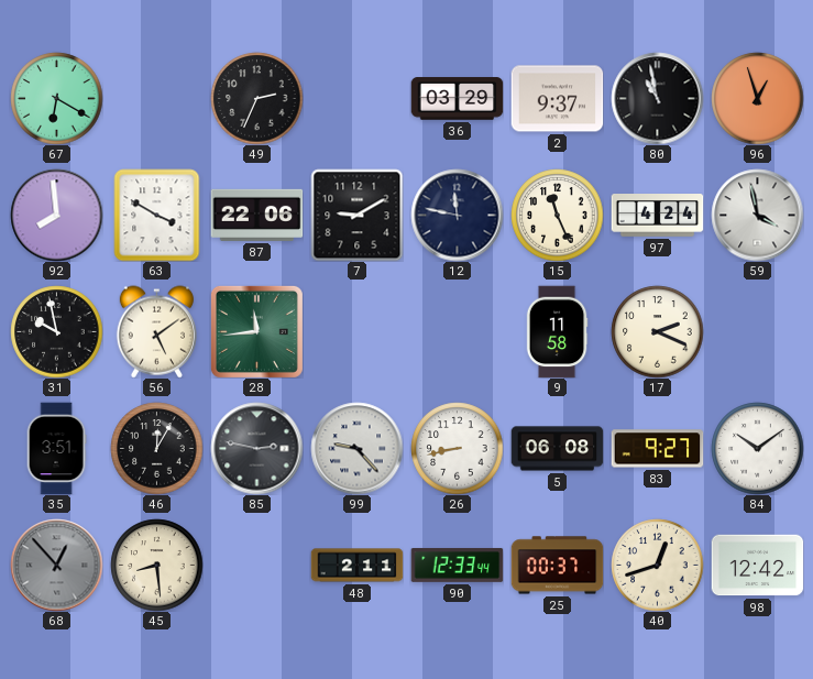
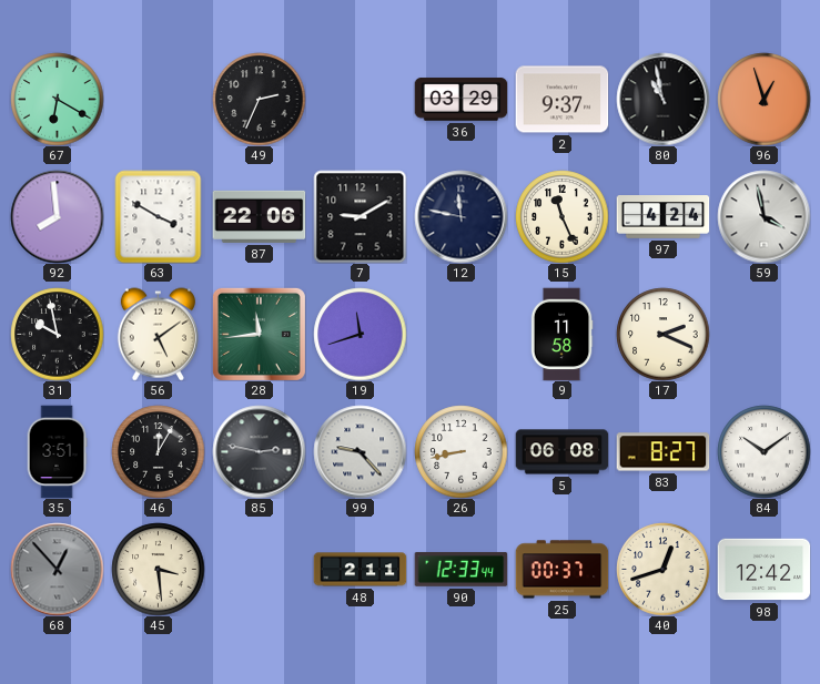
19: none -> 11:42 (360, 334)
83: 9:27 -> 8:27 (662, 452)
45: 8:29 -> 3:29 (158, 569)
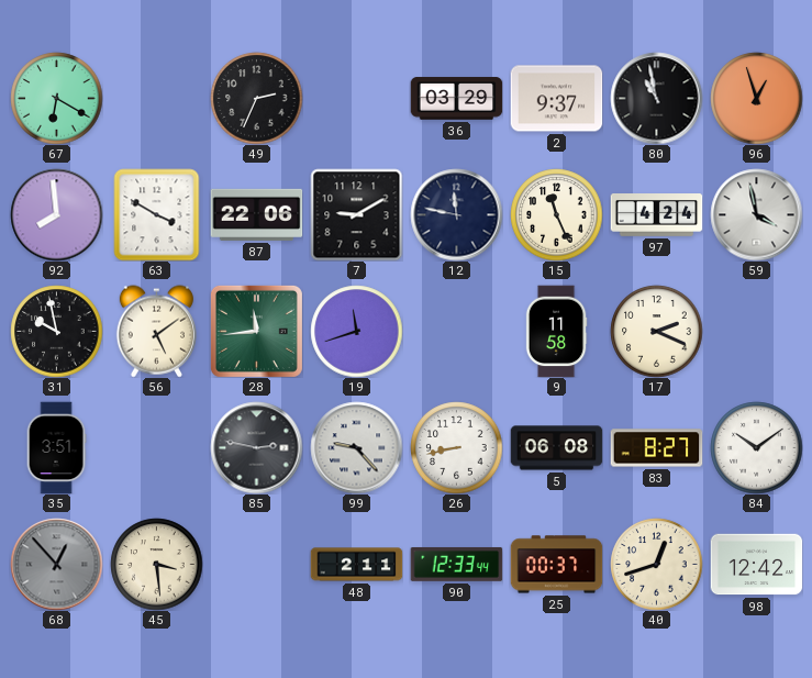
46: 12:05 -> none (158, 451)
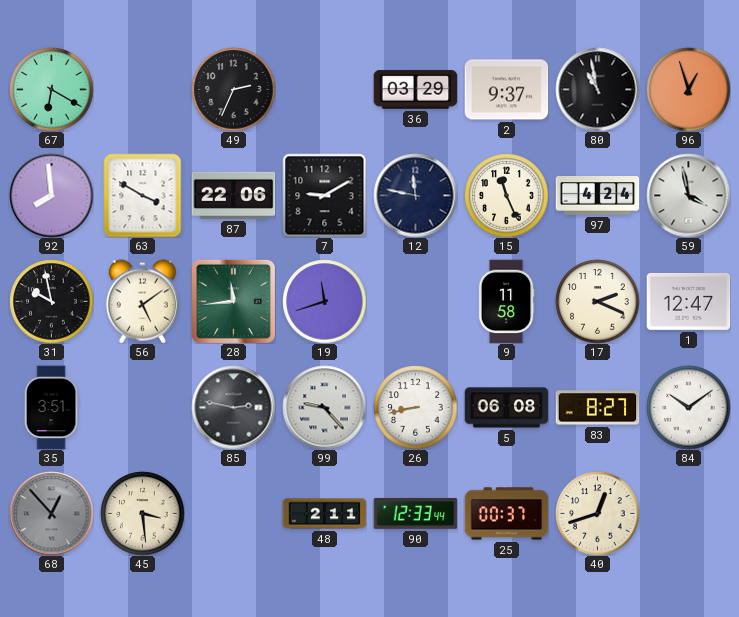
1: none -> 12:47 (688, 301)
98: 12:42 -> none (756, 565)
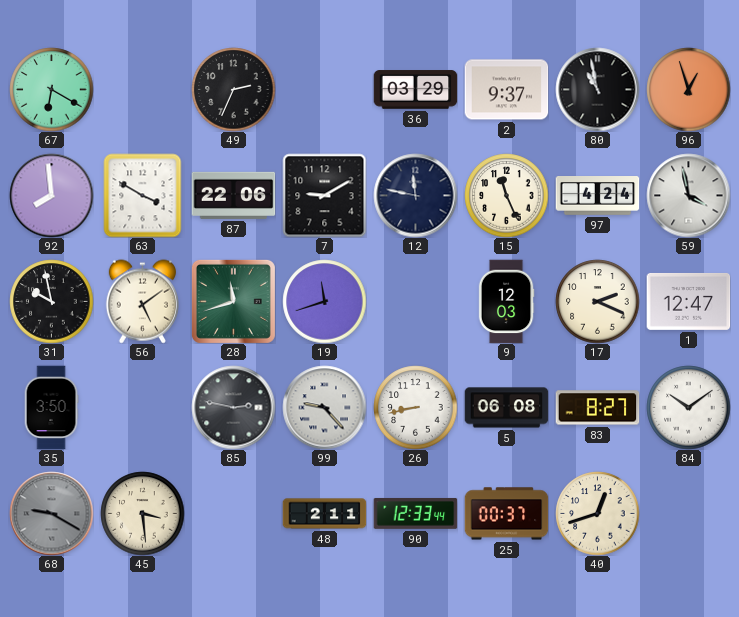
28: 11:44 -> 11:42 (233, 301)
9: 11:58 -> 12:03 (506, 301)
35: 3:51 -> 3:50 (51, 407)
68: 12:53 -> 9:20 (51, 513)
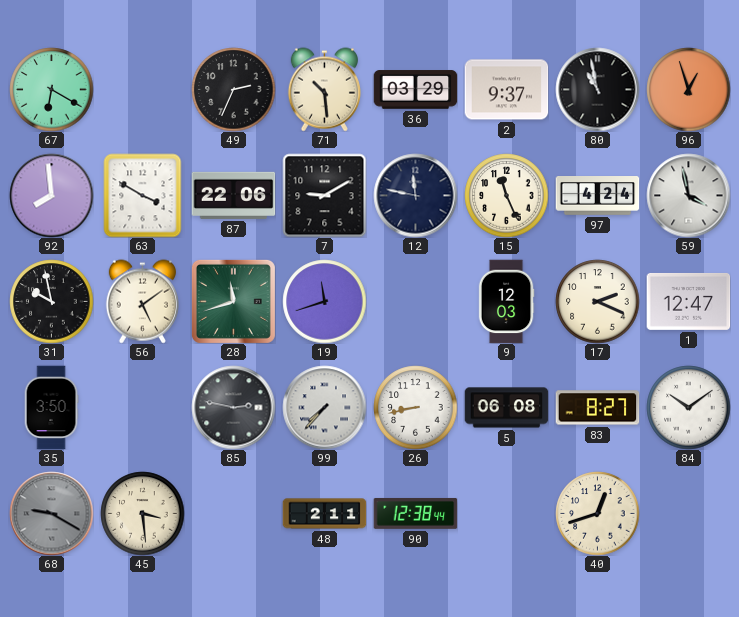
71: none -> 10:29 (324, 89)
99: 9:23 -> 7:37 (324, 407)
90: 12:33 -> 12:38 (415, 513)
25: 00:37 -> none (506, 514)
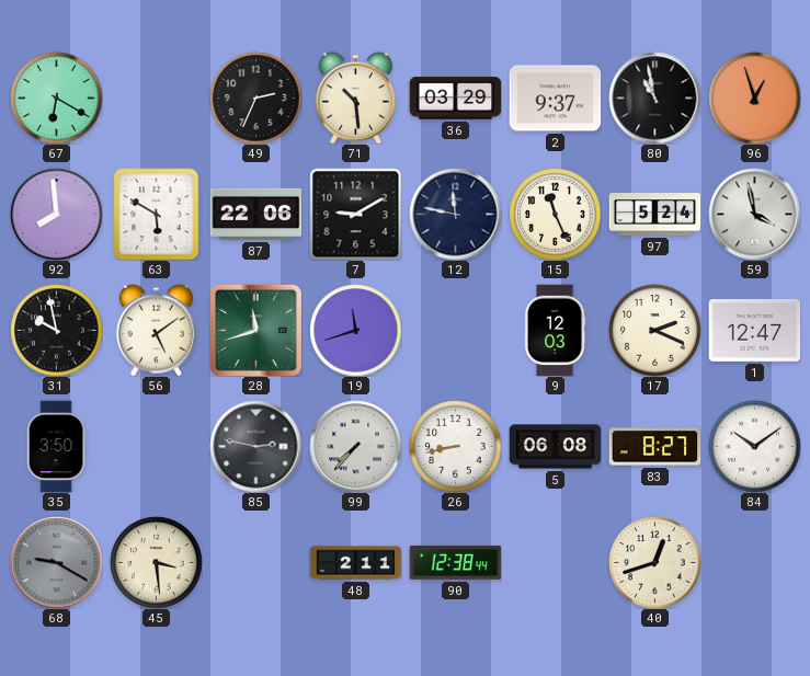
63: 3:50 -> 5:50 (157, 214)
97: 4:24 -> 5:24 (654, 215)
